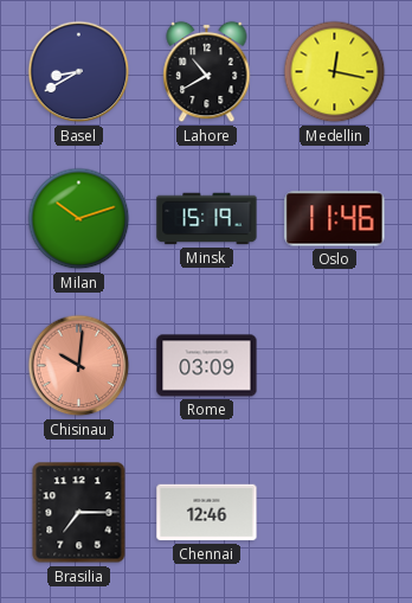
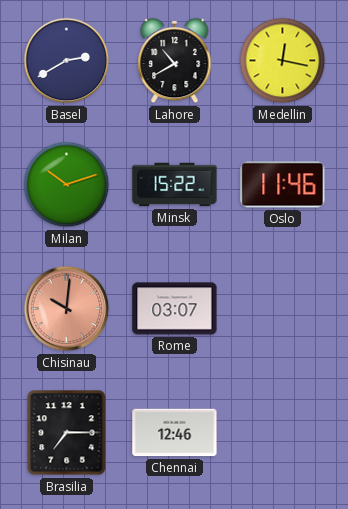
Basel: 8:40 -> 2:40 (67, 61)
Minsk: 15:19 -> 15:22 (175, 185)
Rome: 03:09 -> 03:07 (175, 309)
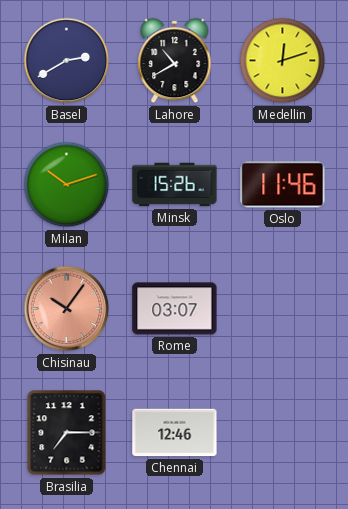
Medellin: 12:17 -> 12:12 (283, 61)
Minsk: 15:22 -> 15:26 (175, 185)
Chisinau: 10:01 -> 10:06 (67, 309)
